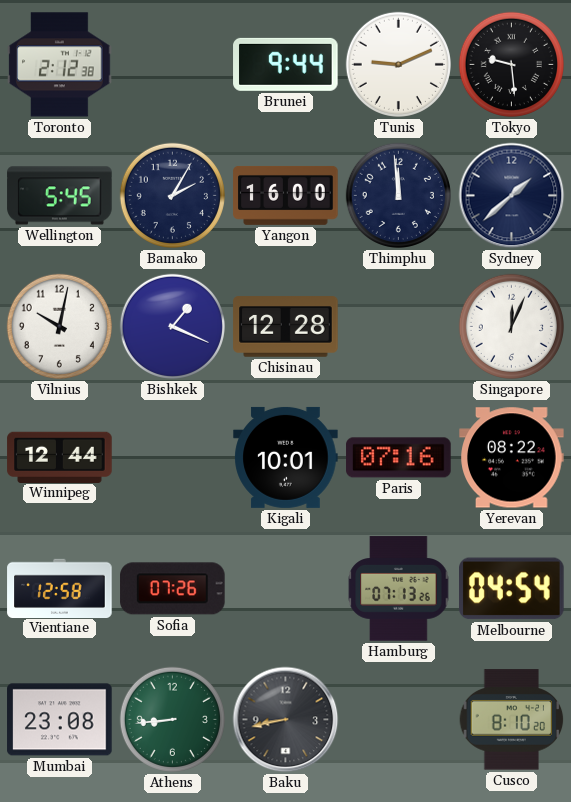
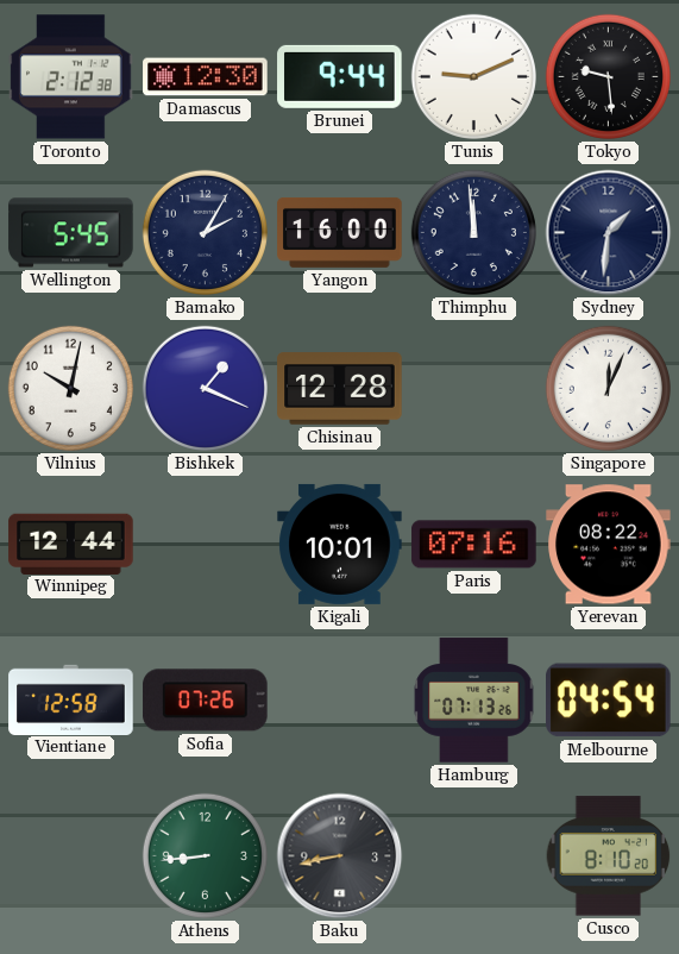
Damascus: none -> 12:30 (206, 77)
Sydney: 1:38 -> 1:31 (609, 233)
Mumbai: 23:08 -> none (60, 720)
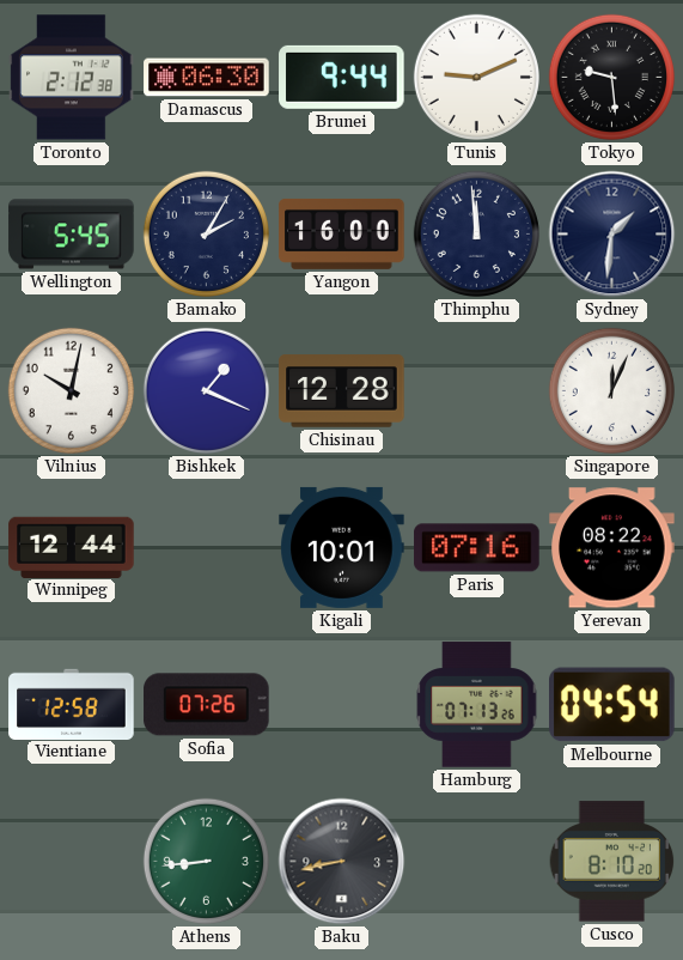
Damascus: 12:30 -> 06:30 (207, 78)
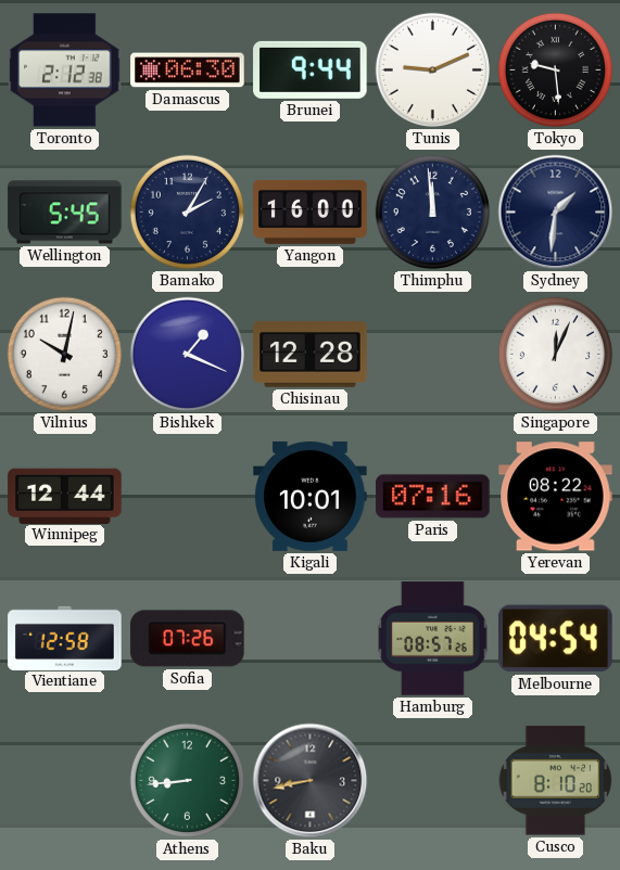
Hamburg: 07:13 -> 08:57 (433, 639)
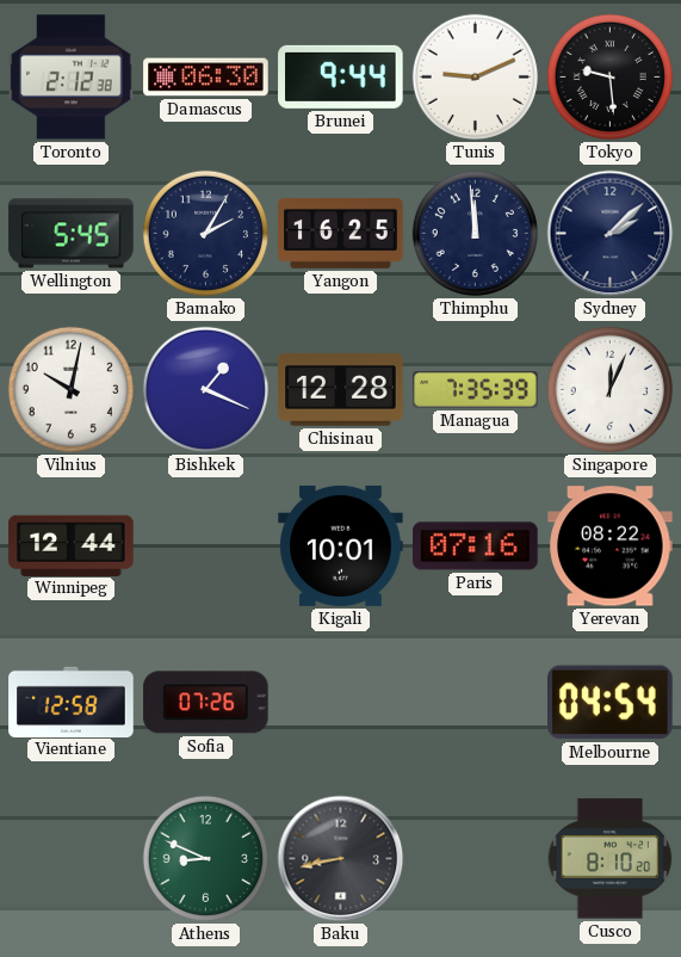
Yangon: 16:00 -> 16:25 (341, 233)
Sydney: 1:31 -> 2:08 (611, 234)
Managua: none -> 7:35 (476, 390)
Hamburg: 08:57 -> none (433, 639)
Athens: 8:44 -> 8:49 (205, 858)
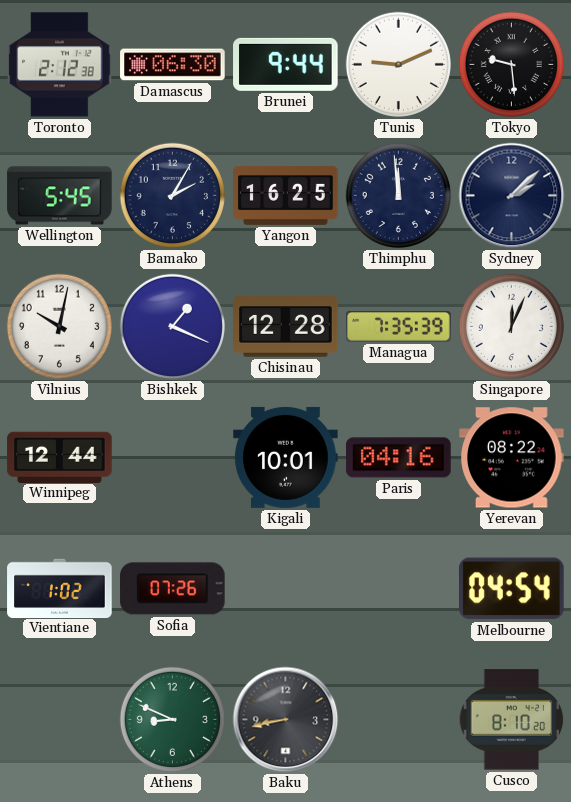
Paris: 07:16 -> 04:16 (399, 458)
Vientiane: 12:58 -> 1:02 (60, 588)
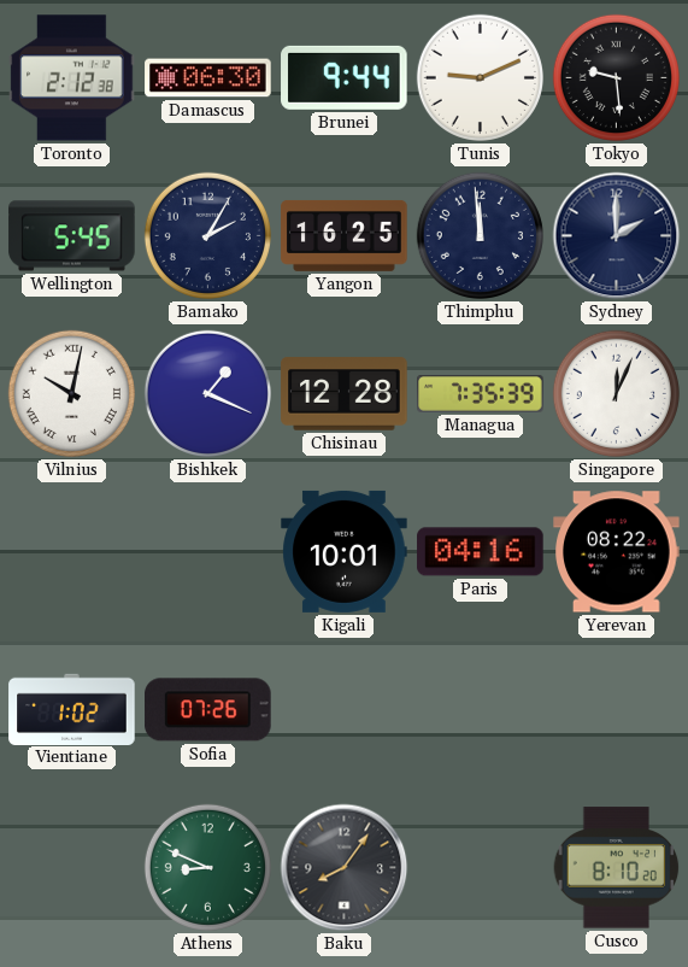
Sydney: 2:08 -> 2:00 (617, 236)
Vilnius numerals: Arabic -> Roman (71, 393)
Winnipeg: 12:44 -> none (60, 457)
Melbourne: 04:54 -> none (512, 589)
Baku: 8:43 -> 8:06 (345, 868)
